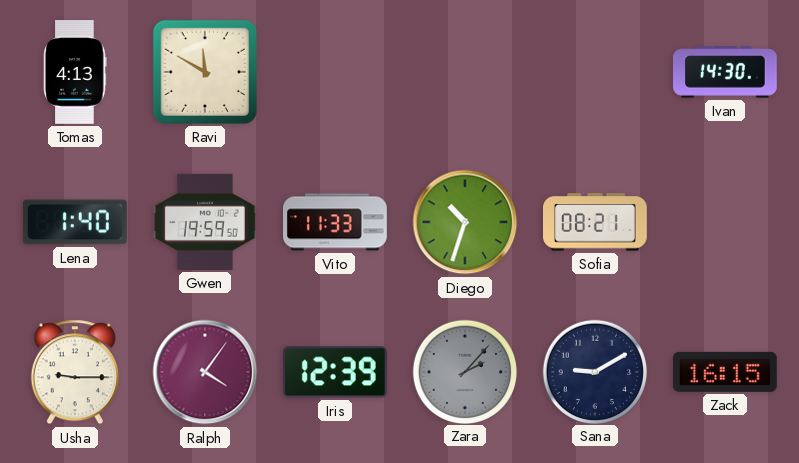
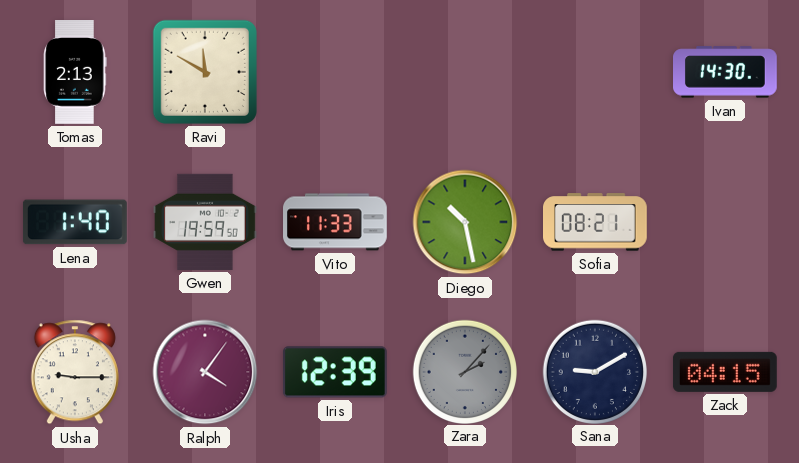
Tomas: 4:13 -> 2:13 (75, 73)
Diego: 10:33 -> 10:28 (465, 222)
Zack: 16:15 -> 04:15 (725, 372)
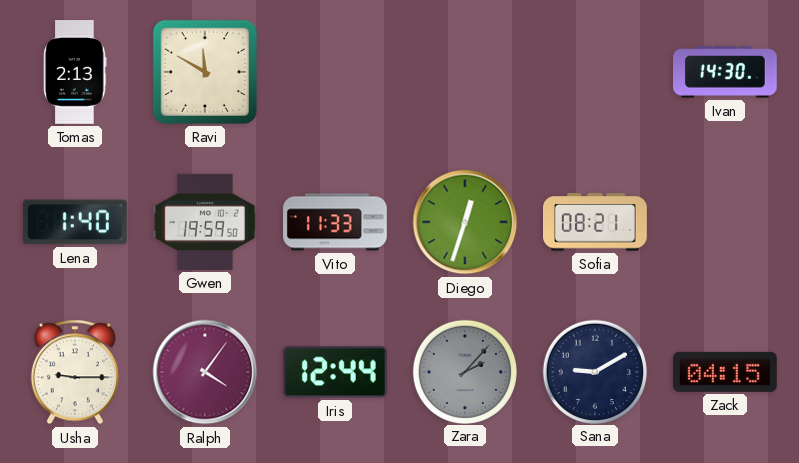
Diego: 10:28 -> 12:33 (465, 222)
Iris: 12:39 -> 12:44 (335, 372)
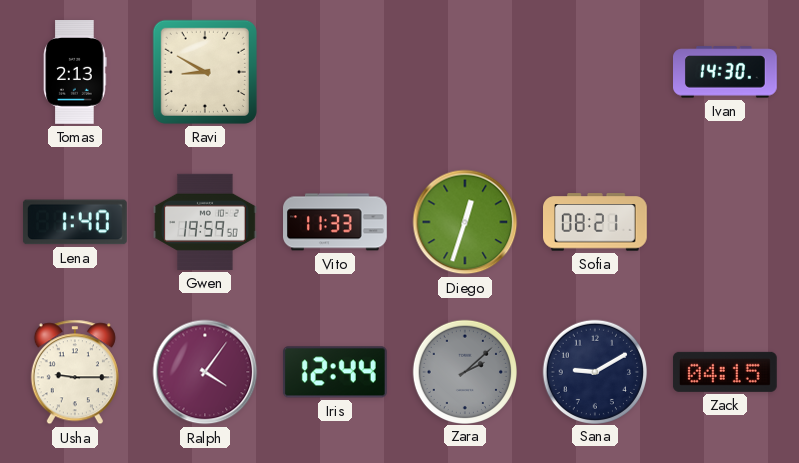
Ravi: 11:50 -> 8:50 (205, 72)
Zara: 2:07 -> 2:08 (464, 371)
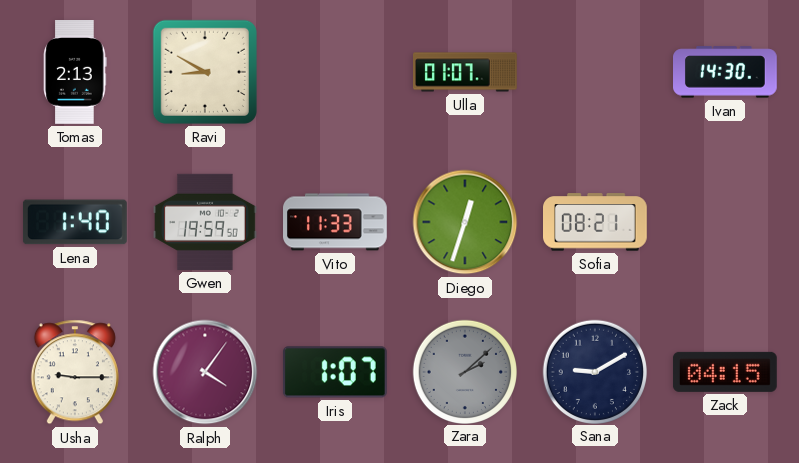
Ulla: none -> 01:07 (465, 72)
Iris: 12:44 -> 1:07 (335, 372)
